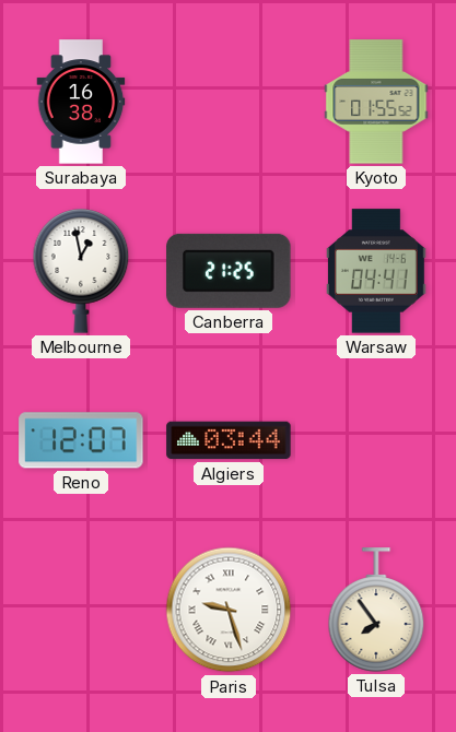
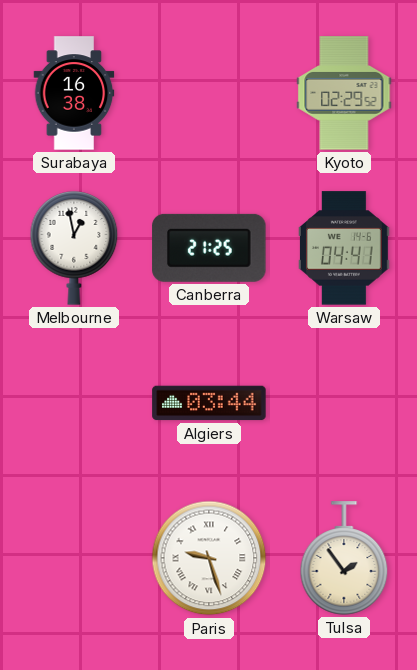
Kyoto: 01:55 -> 02:29 (344, 93)
Reno: 12:07 -> none (81, 440)
Tulsa: 7:54 -> 1:54 (344, 558)
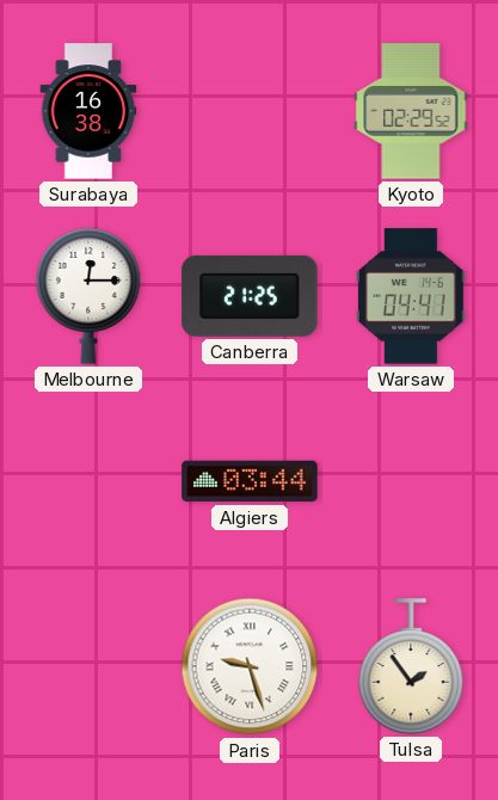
Melbourne: 12:58 -> 12:15 (88, 296)
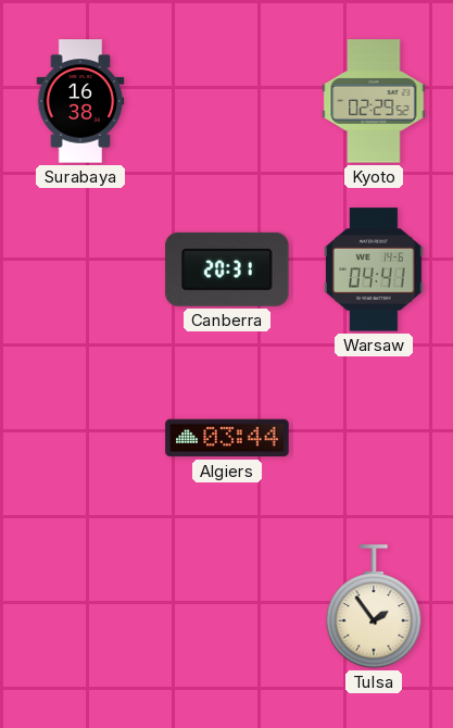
Melbourne: 12:15 -> none (88, 296)
Canberra: 21:25 -> 20:31 (227, 269)
Paris: 9:27 -> none (250, 666)
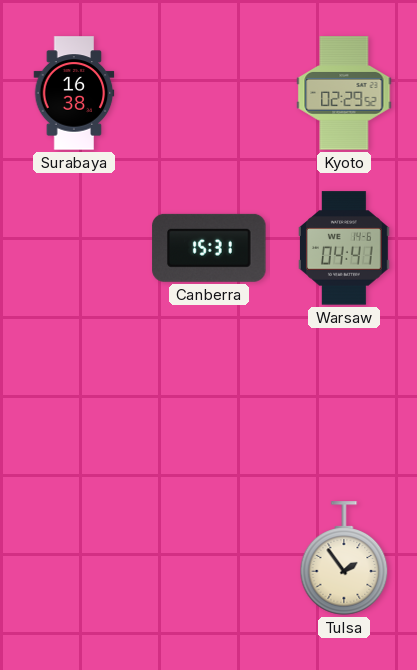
Canberra: 20:31 -> 15:31 (209, 248)
Algiers: 03:44 -> none (227, 438)
